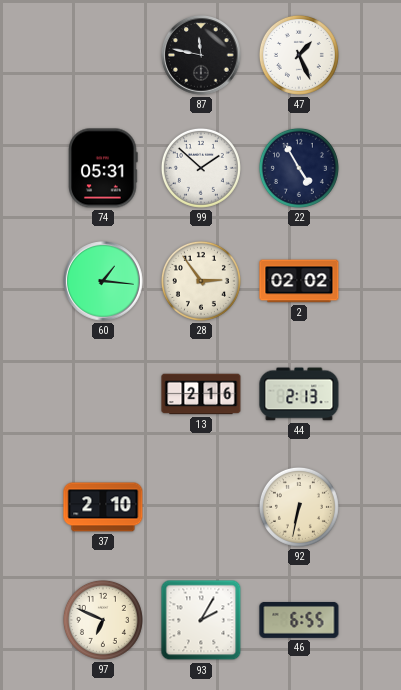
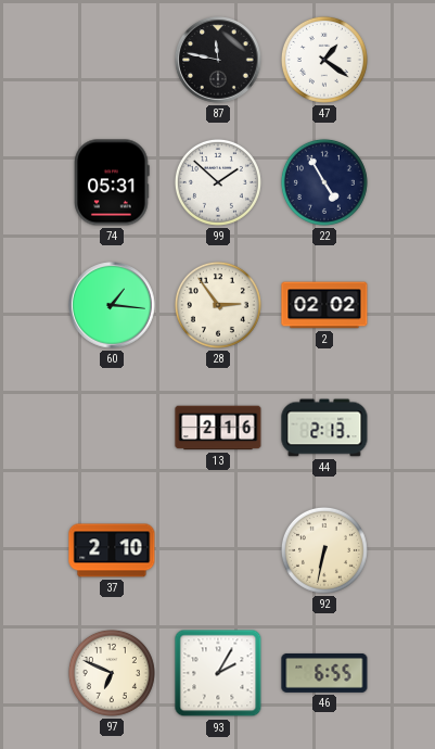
47: 1:26 -> 1:21 (324, 60)
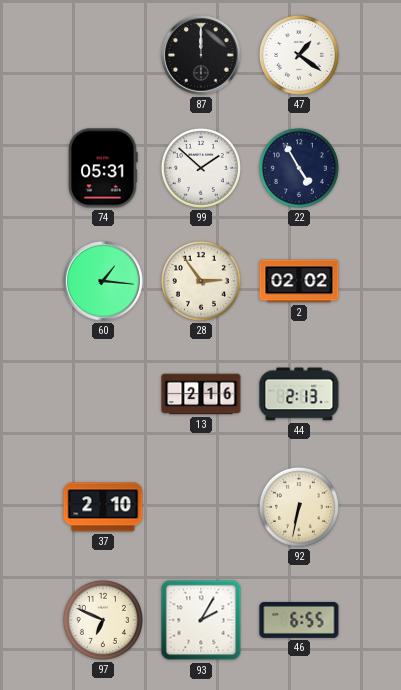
87: 11:47 -> 12:00 (201, 55)
